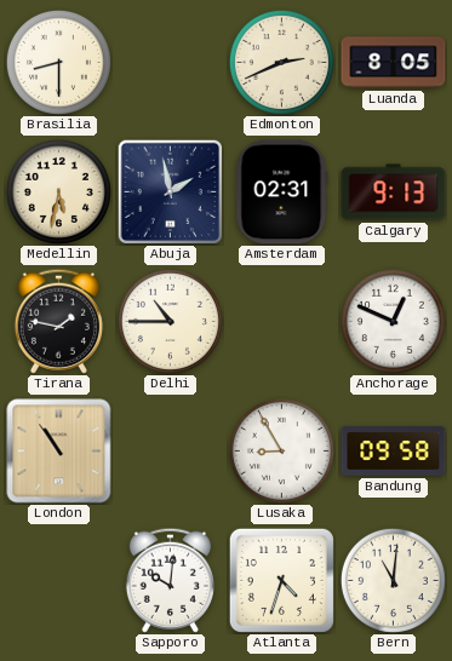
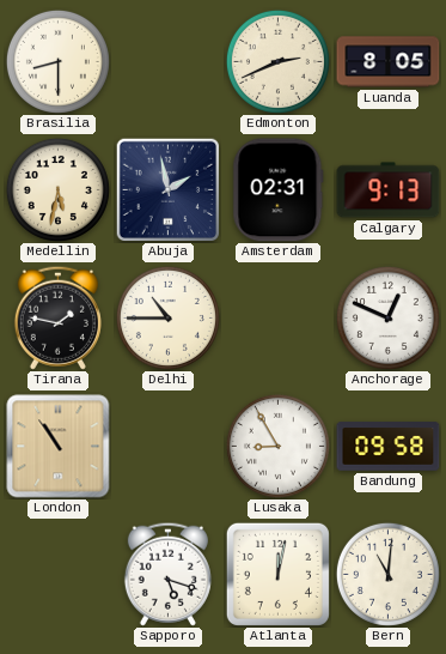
Sapporo: 10:01 -> 5:18 (167, 574)
Atlanta: 4:33 -> 12:02 (277, 574)
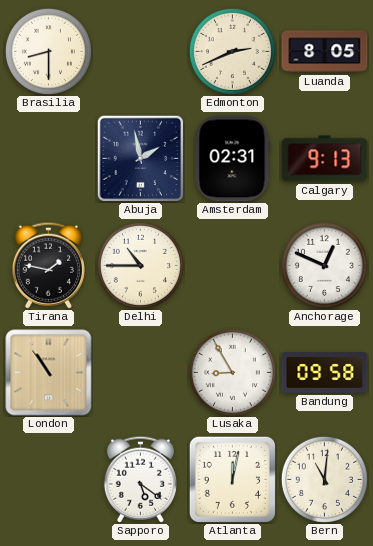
Medellin: 5:32 -> none (57, 189)
Sapporo: 5:18 -> 5:21 (140, 479)
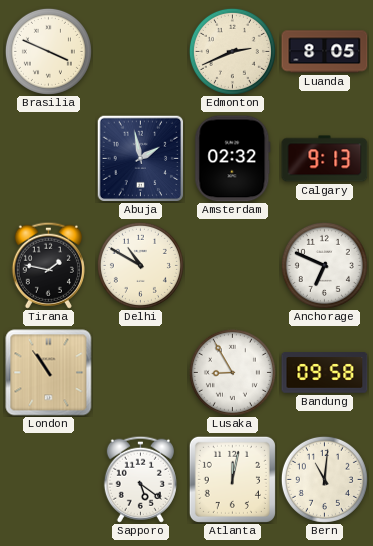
Brasilia: 8:30 -> 3:49 (48, 51)
Amsterdam: 02:31 -> 02:32 (233, 159)
Delhi: 10:45 -> 10:50 (140, 265)
Anchorage: 12:49 -> 6:49 (324, 265)
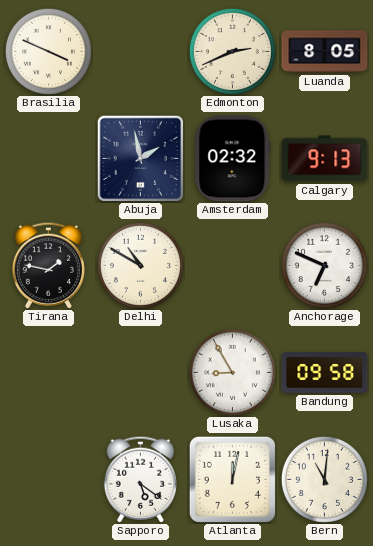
London: 10:54 -> none (49, 373)
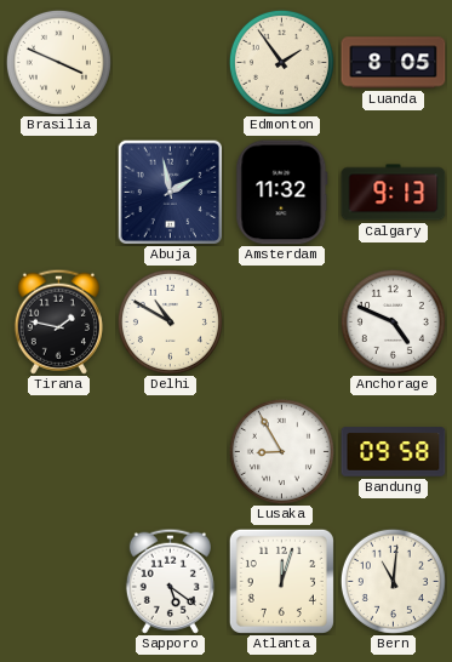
Edmonton: 2:41 -> 1:54 (281, 62)
Amsterdam: 02:32 -> 11:32 (282, 193)
Anchorage: 6:49 -> 4:49 (393, 321)
Atlanta: 12:02 -> 12:03 (281, 581)
